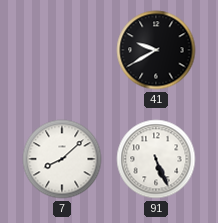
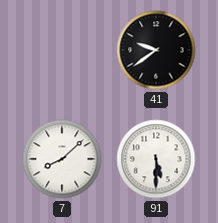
41: 9:40 -> 9:39 (156, 50)
91: 5:26 -> 5:30 (156, 159)
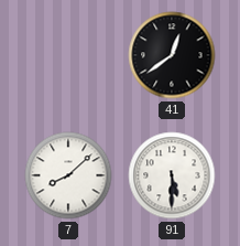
41: 9:39 -> 12:39 (172, 55)
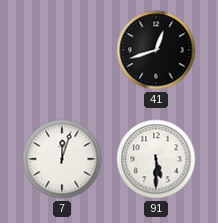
41: 12:39 -> 12:42 (156, 50)
7: 8:08 -> 12:03 (62, 159)
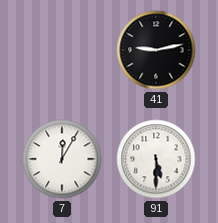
41: 12:42 -> 9:13 (156, 50)
7: 12:03 -> 12:05 (62, 159)
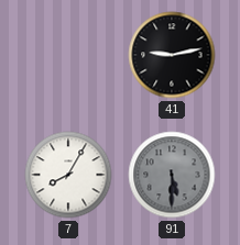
7: 12:05 -> 8:05 (68, 175)
91 dial: white -> grey (172, 175)
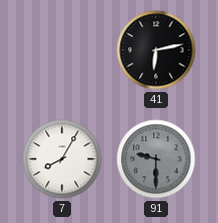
41: 9:13 -> 6:13 (156, 50)
91: 5:30 -> 9:30 (156, 159)
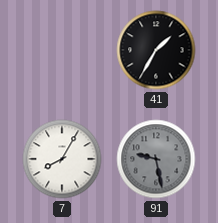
41: 6:13 -> 1:35 (156, 50)
91: 9:30 -> 9:28 (156, 159)
